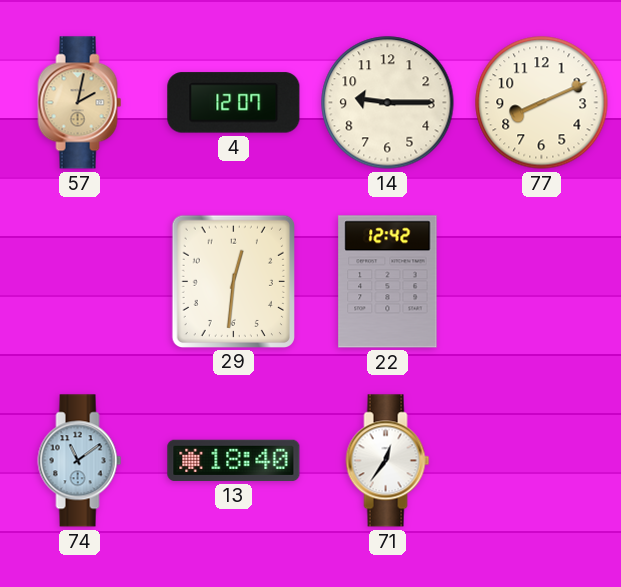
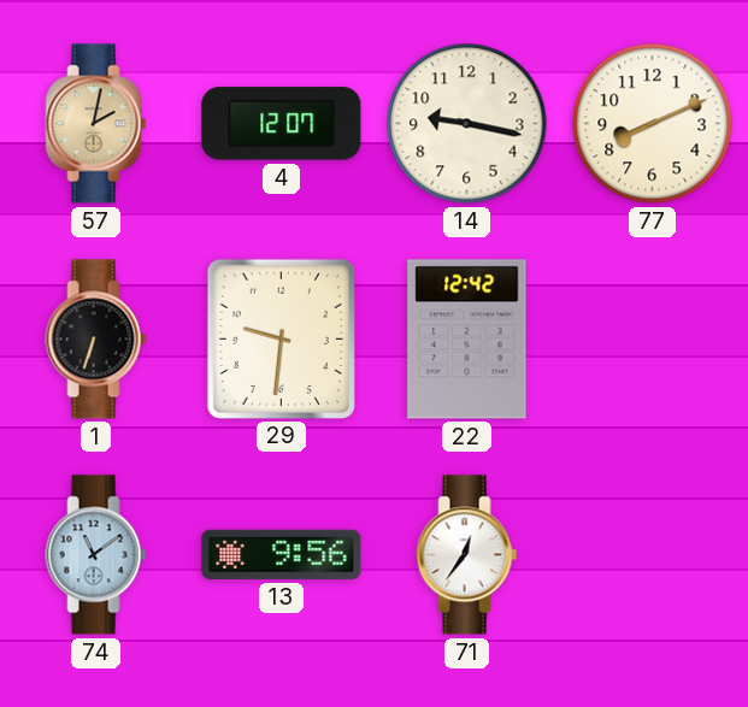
14: 9:15 -> 9:17 (467, 124)
1: none -> 6:33 (96, 340)
29: 12:31 -> 9:31 (281, 338)
13: 18:40 -> 9:56 (282, 554)
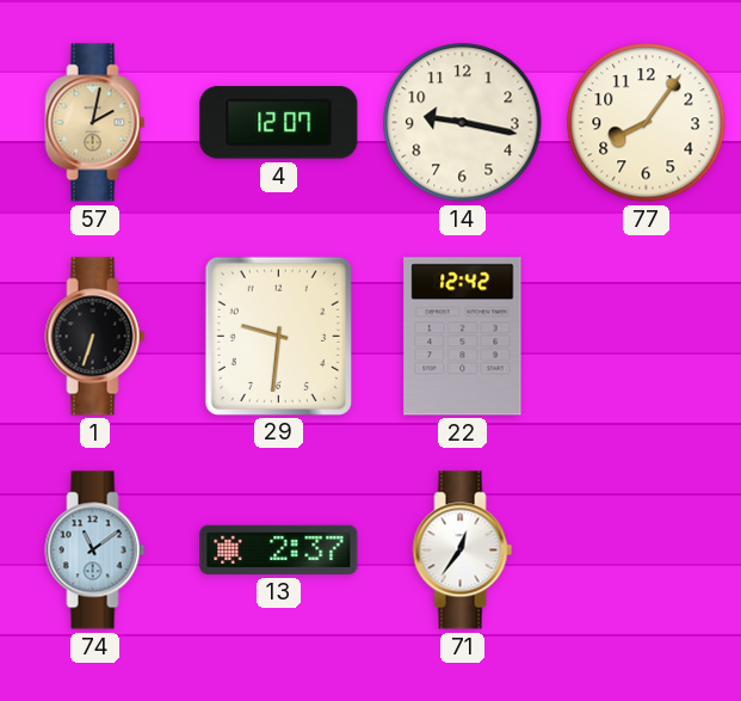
77: 8:11 -> 8:06 (647, 123)
13: 9:56 -> 2:37 (279, 549)
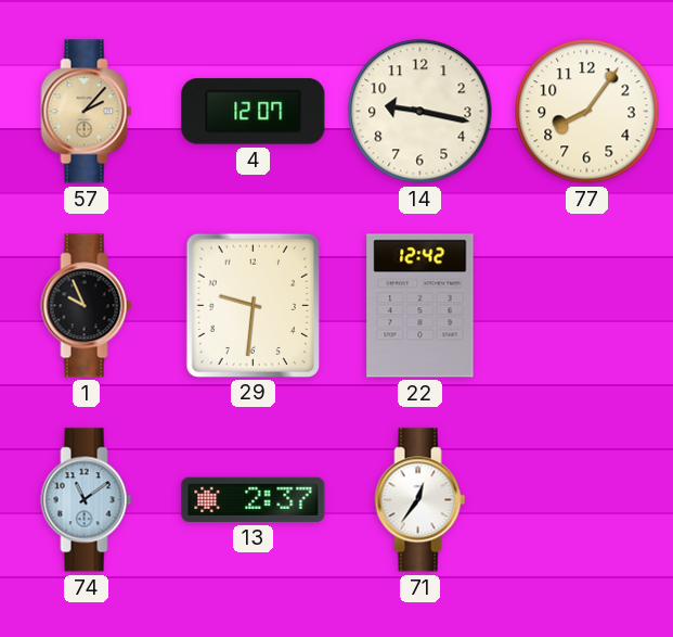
57: 2:02 -> 2:07 (87, 112)
1: 6:33 -> 9:56 (87, 306)
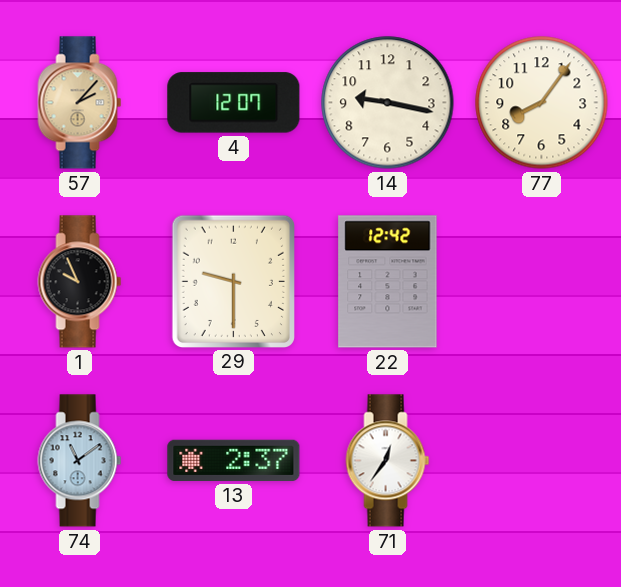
29: 9:31 -> 9:30 (233, 281)
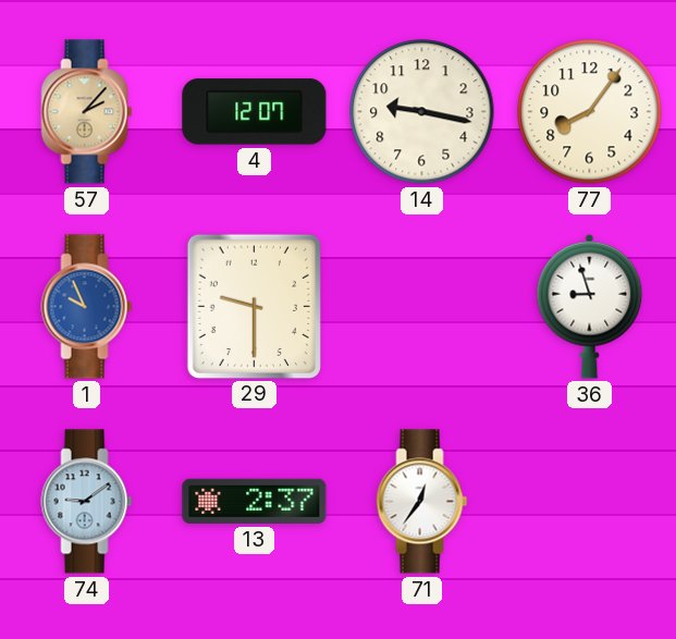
1 dial: black -> blue (87, 307)
22: 12:42 -> none (388, 282)
36: none -> 8:57 (590, 306)
74: 11:09 -> 9:09 (87, 502)
